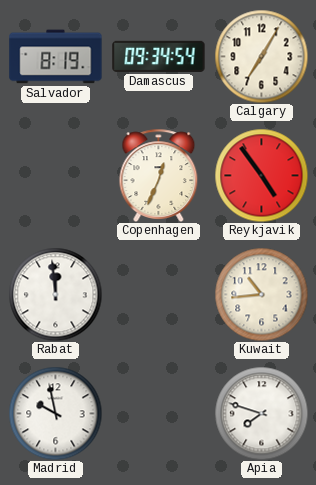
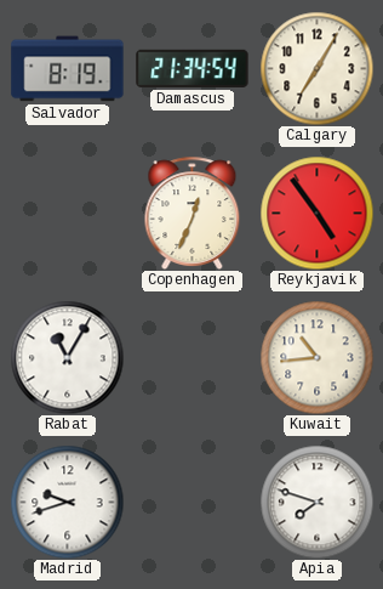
Damascus: 09:34 -> 21:34 (193, 68)
Rabat: 11:59 -> 11:05 (67, 357)
Madrid: 9:58 -> 9:42 (67, 502)
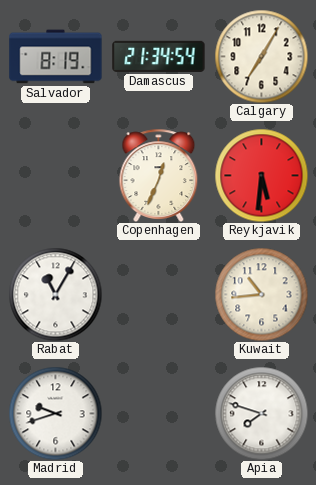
Reykjavik: 4:54 -> 5:31 (261, 175)
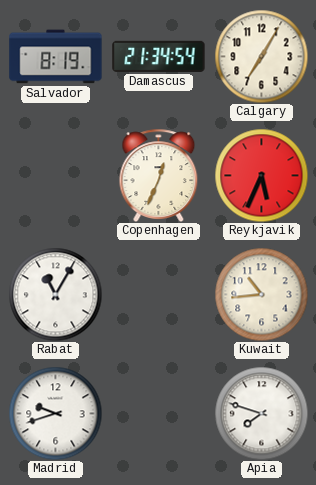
Reykjavik: 5:31 -> 5:34 (261, 175)
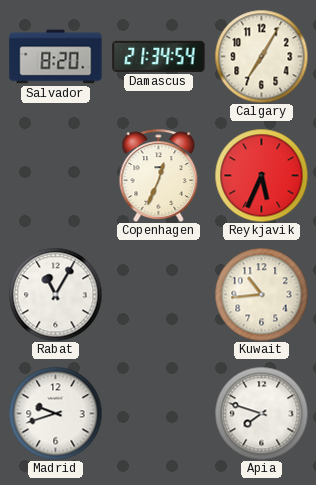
Salvador: 8:19 -> 8:20 (56, 57)
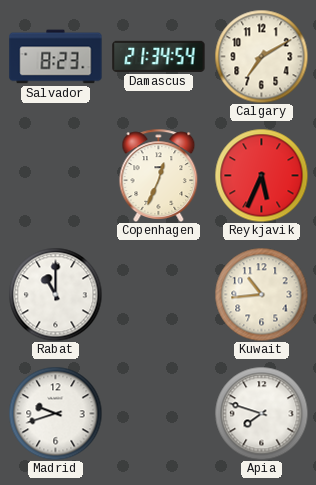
Salvador: 8:20 -> 8:23 (56, 57)
Calgary: 7:05 -> 7:10 (261, 56)
Rabat: 11:05 -> 11:00 (55, 294)
